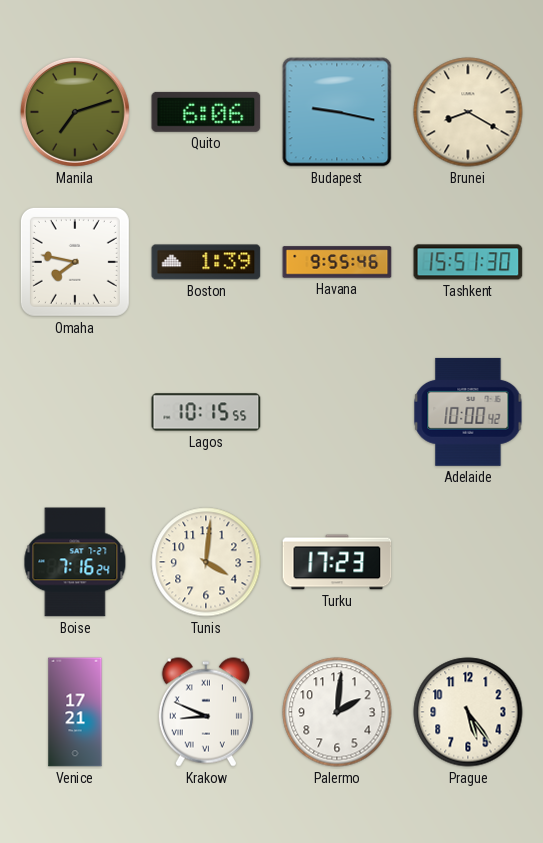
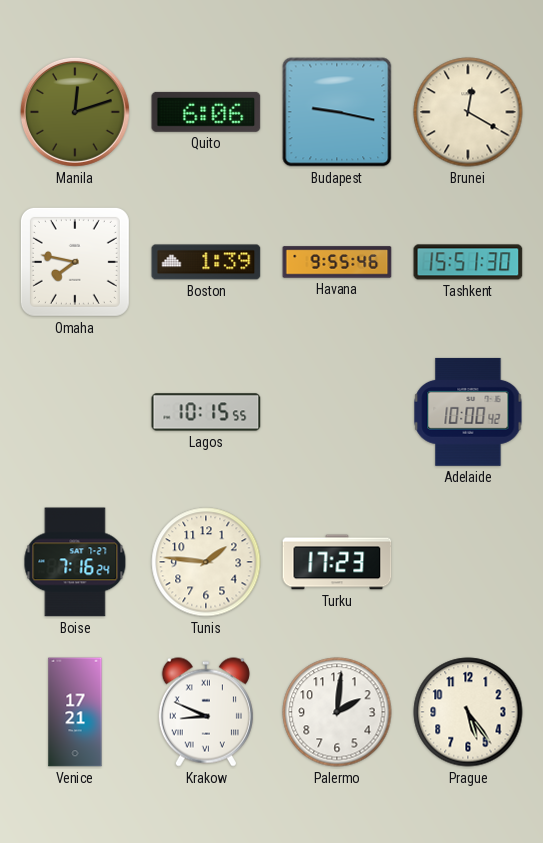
Manila: 7:12 -> 12:12 (75, 112)
Brunei: 8:20 -> 12:20 (468, 112)
Tunis: 4:01 -> 1:46 (206, 562)
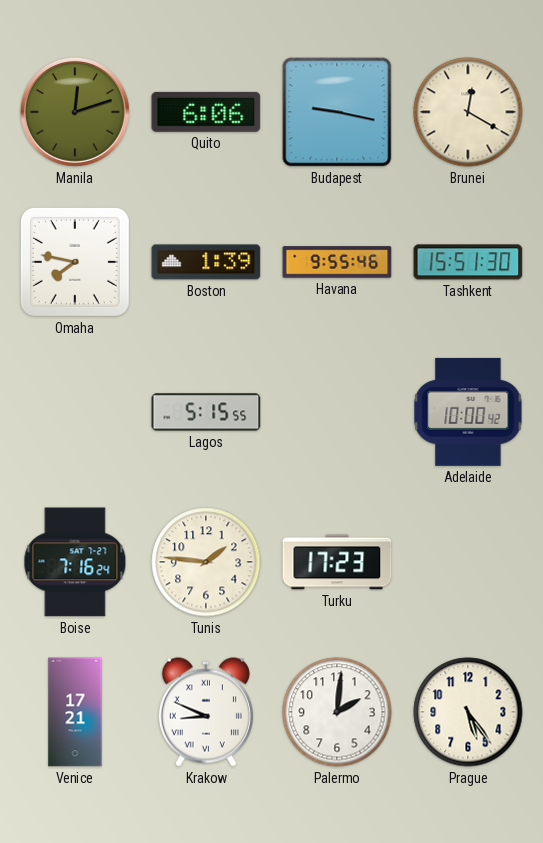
Lagos: 10:15 -> 5:15 (206, 412)
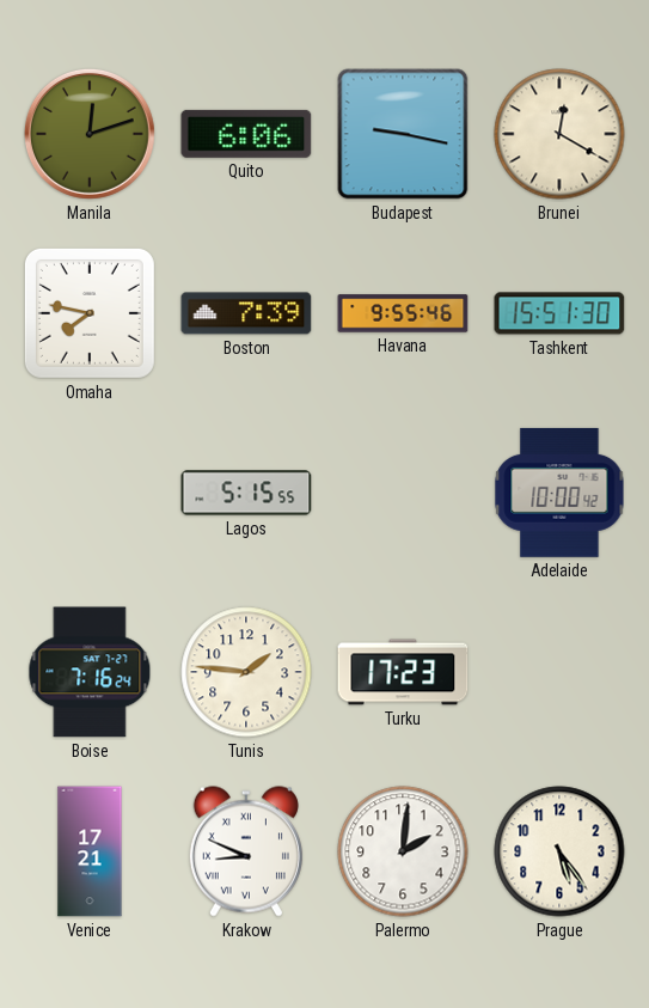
Boston: 1:39 -> 7:39 (246, 313)
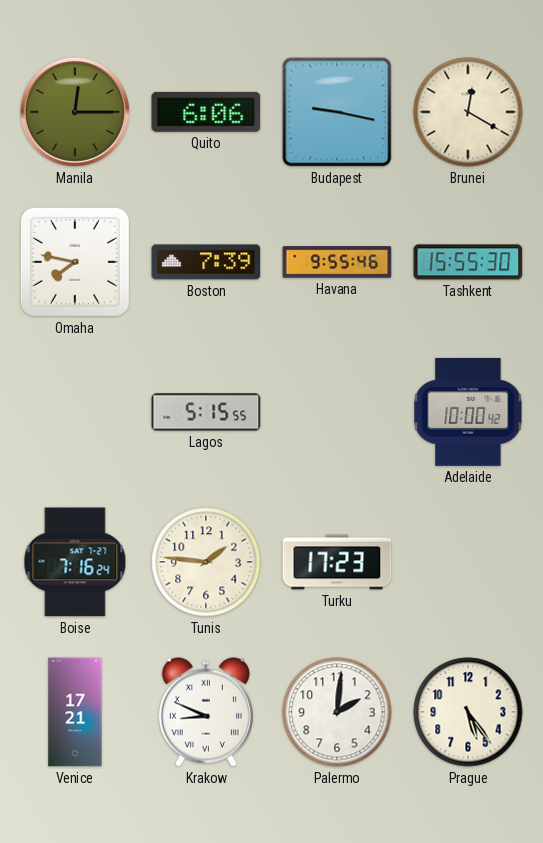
Manila: 12:12 -> 12:15 (75, 112)
Tashkent: 15:51 -> 15:55 (468, 262)
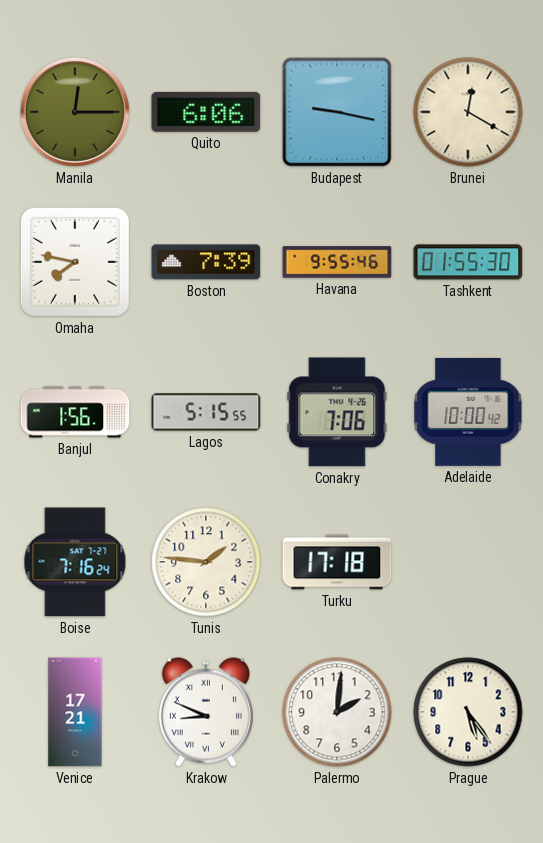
Tashkent: 15:55 -> 01:55 (468, 262)
Banjul: none -> 1:56 (75, 412)
Conakry: none -> 7:06 (337, 412)
Turku: 17:23 -> 17:18 (337, 562)
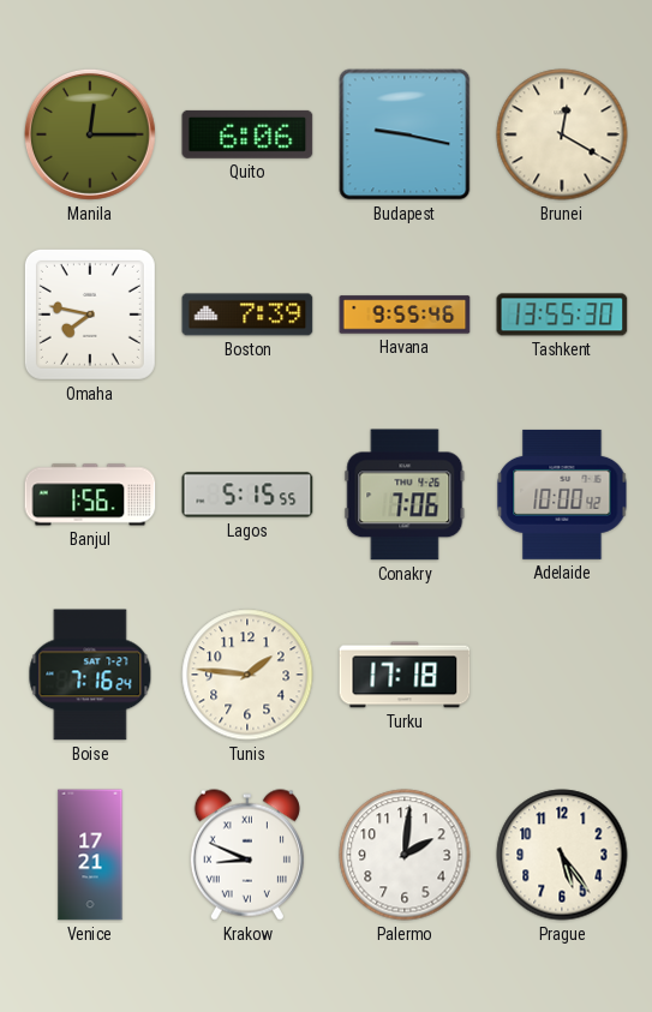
Tashkent: 01:55 -> 13:55 (562, 315)
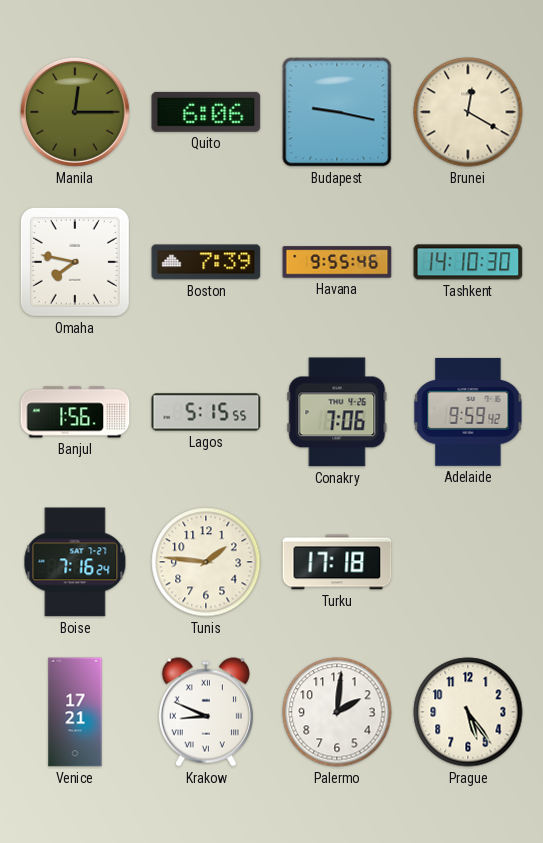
Tashkent: 13:55 -> 14:10 (468, 262)
Adelaide: 10:00 -> 9:59 (468, 412)
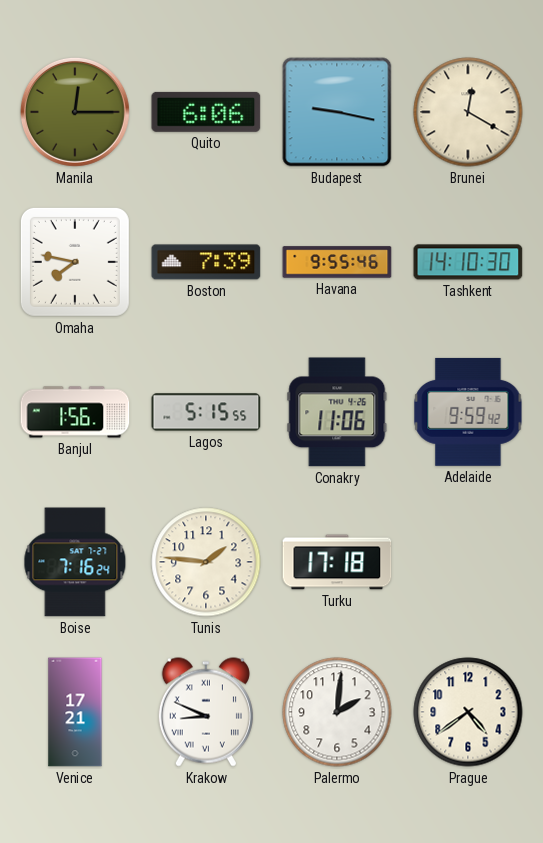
Conakry: 7:06 -> 11:06 (337, 412)
Prague: 5:24 -> 4:39 (468, 712)
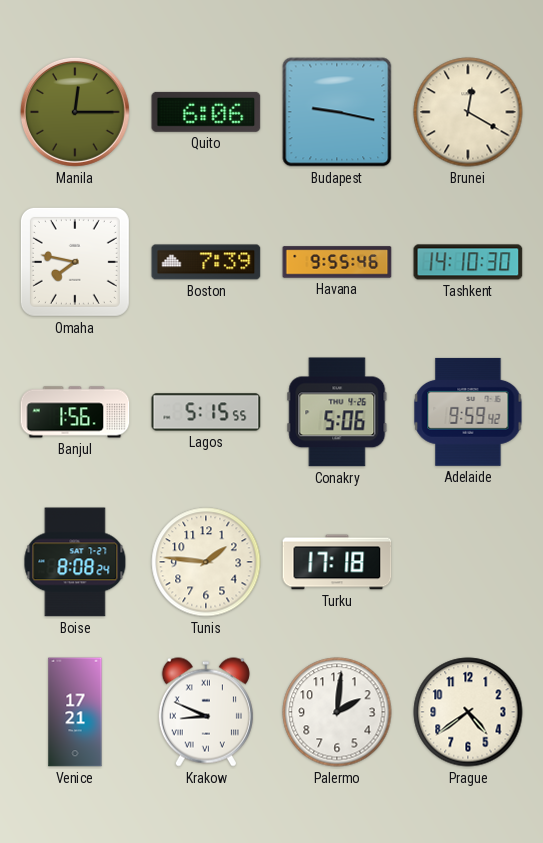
Conakry: 11:06 -> 5:06 (337, 412)
Boise: 7:16 -> 8:08 (75, 562)
